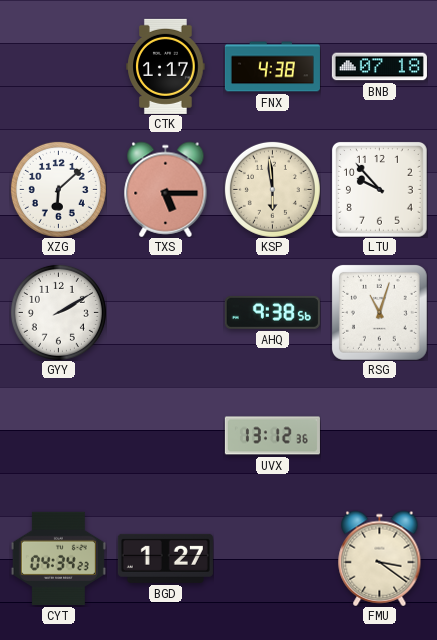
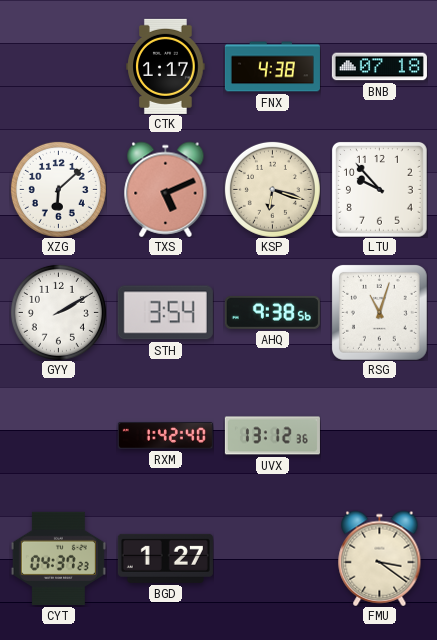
TXS: 5:15 -> 5:11 (166, 189)
KSP: 5:59 -> 6:18 (272, 189)
STH: none -> 3:54 (165, 313)
RXM: none -> 1:42 (165, 435)
CYT: 04:34 -> 04:37 (58, 558)
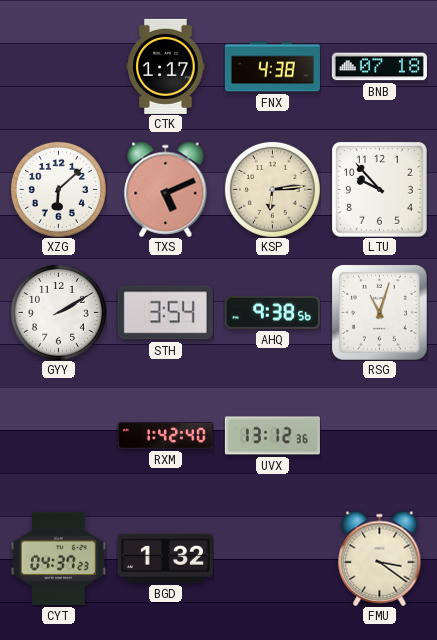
KSP: 6:18 -> 6:14 (272, 189)
BGD: 1:27 -> 1:32 (165, 558)
